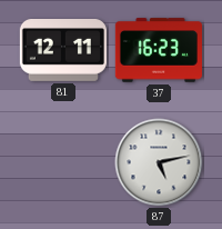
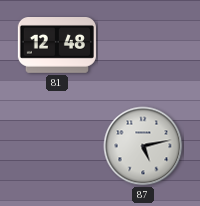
81: 12:11 -> 12:48 (57, 46)
37: 16:23 -> none (159, 50)
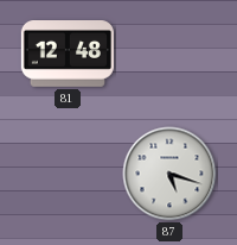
87: 5:13 -> 5:18 (169, 174)
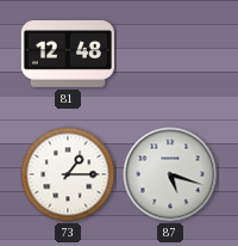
73: none -> 1:15 (68, 174)
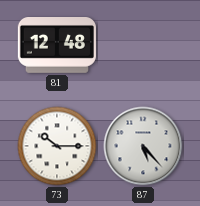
73: 1:15 -> 10:15 (57, 146)
87: 5:18 -> 5:23 (143, 146)
